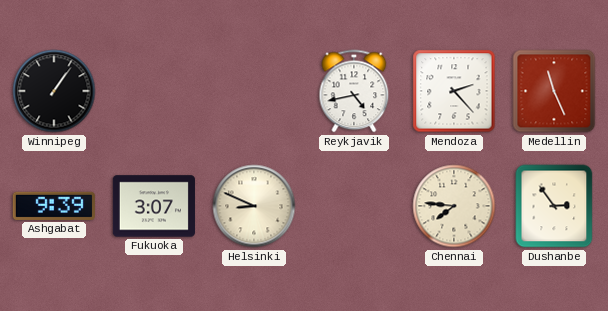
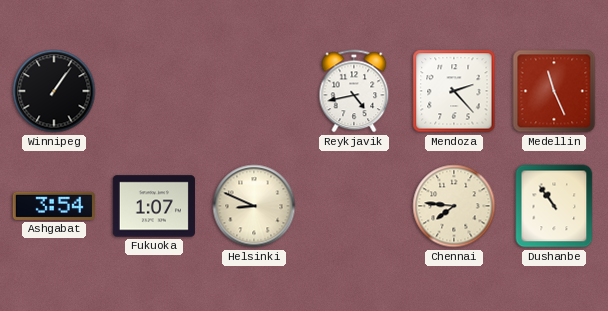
Ashgabat: 9:39 -> 3:54 (54, 206)
Fukuoka: 3:07 -> 1:07 (154, 206)
Dushanbe: 2:54 -> 10:54 (554, 206)
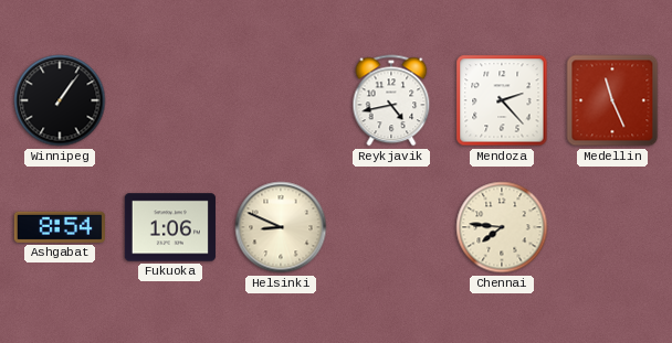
Ashgabat: 3:54 -> 8:54 (60, 227)
Fukuoka: 1:07 -> 1:06 (170, 227)
Dushanbe: 10:54 -> none (554, 206)
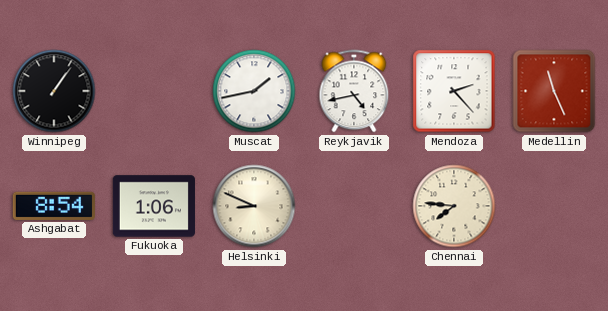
Muscat: none -> 1:43 (254, 91)
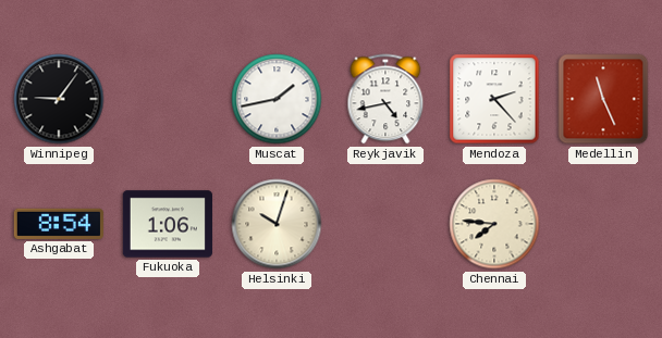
Winnipeg: 1:06 -> 9:06 (59, 99)
Helsinki: 8:49 -> 10:03 (277, 224)
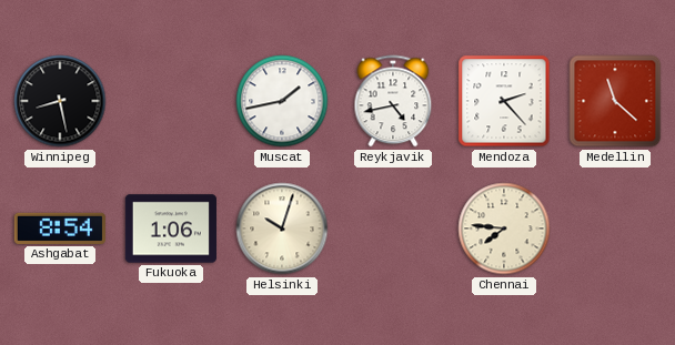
Winnipeg: 9:06 -> 8:28 (60, 101)
Medellin: 11:26 -> 11:22 (615, 101)
